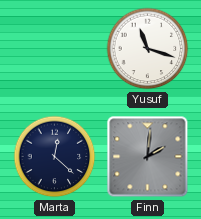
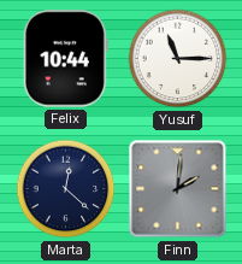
Felix: none -> 10:44 (65, 59)
Yusuf: 11:18 -> 11:15 (178, 59)
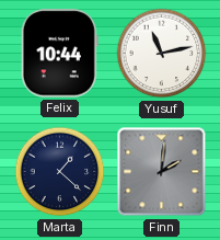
Yusuf: 11:15 -> 11:13 (162, 54)
Marta: 12:22 -> 1:22 (60, 172)
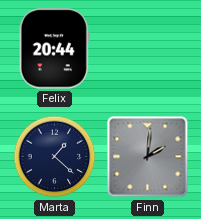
Felix: 10:44 -> 20:44 (54, 49)
Yusuf: 11:13 -> none (162, 54)
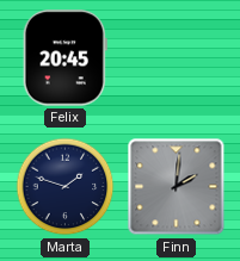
Felix: 20:44 -> 20:45 (64, 58)
Marta: 1:22 -> 1:48 (66, 187)
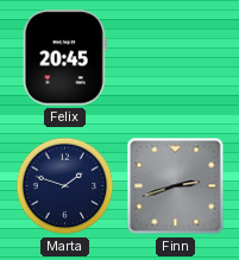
Finn: 2:01 -> 2:42 (176, 186)
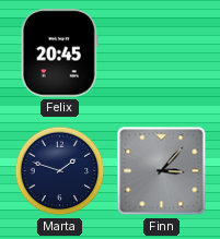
Finn: 2:42 -> 3:07 (162, 171)
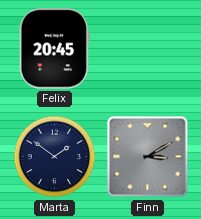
Marta: 1:48 -> 1:51 (55, 157)
Finn: 3:07 -> 3:10 (148, 157)
